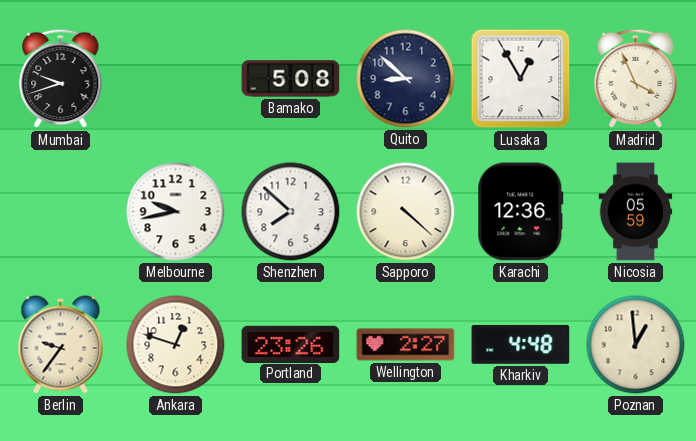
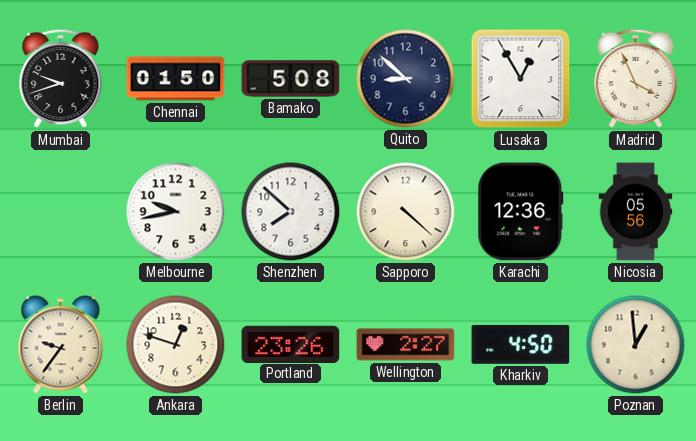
Chennai: none -> 01:50 (176, 79)
Nicosia: 05:59 -> 05:56 (636, 212)
Kharkiv: 4:48 -> 4:50 (521, 344)
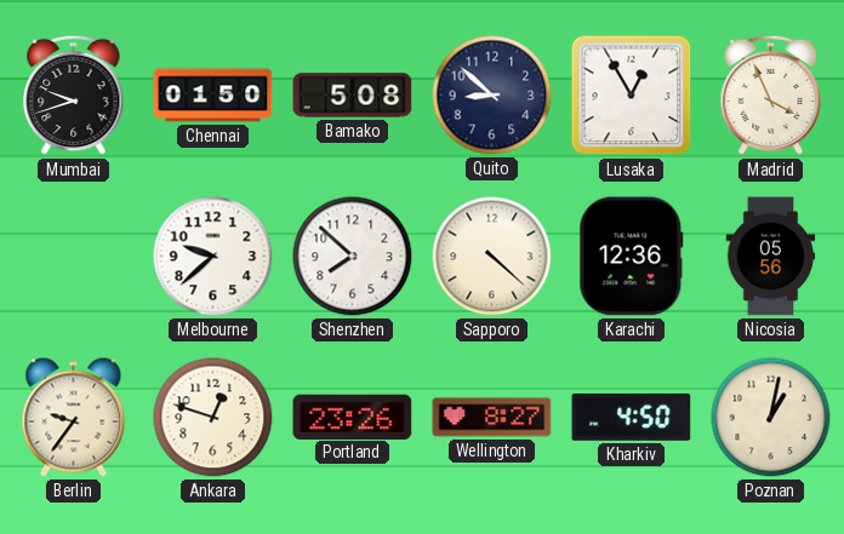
Melbourne: 9:43 -> 9:38 (213, 257)
Wellington: 2:27 -> 8:27 (492, 418)
Poznan: 12:59 -> 1:02 (771, 418)
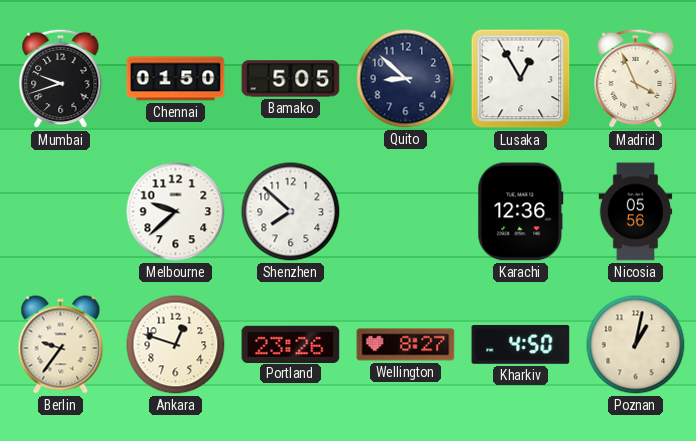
Bamako: 5:08 -> 5:05 (291, 79)
Sapporo: 4:22 -> none (492, 257)
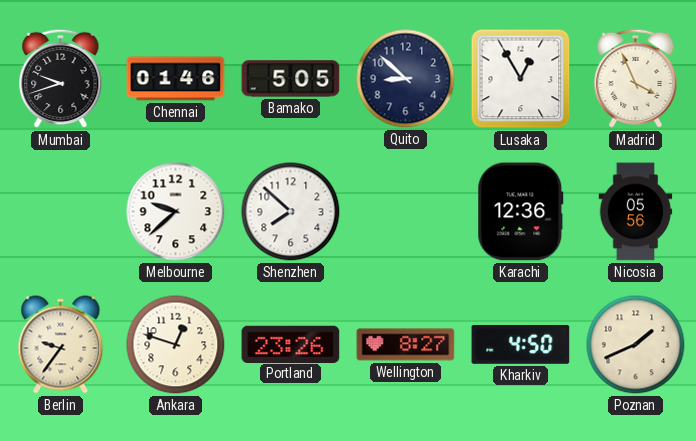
Chennai: 01:50 -> 01:46 (176, 79)
Poznan: 1:02 -> 1:41 (636, 345)
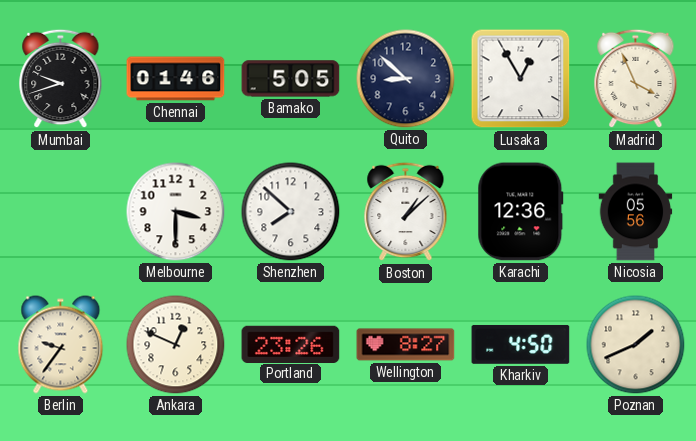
Melbourne: 9:38 -> 3:30 (176, 212)
Boston: none -> 1:08 (406, 212)
Ankara: 12:48 -> 12:49 (176, 345)
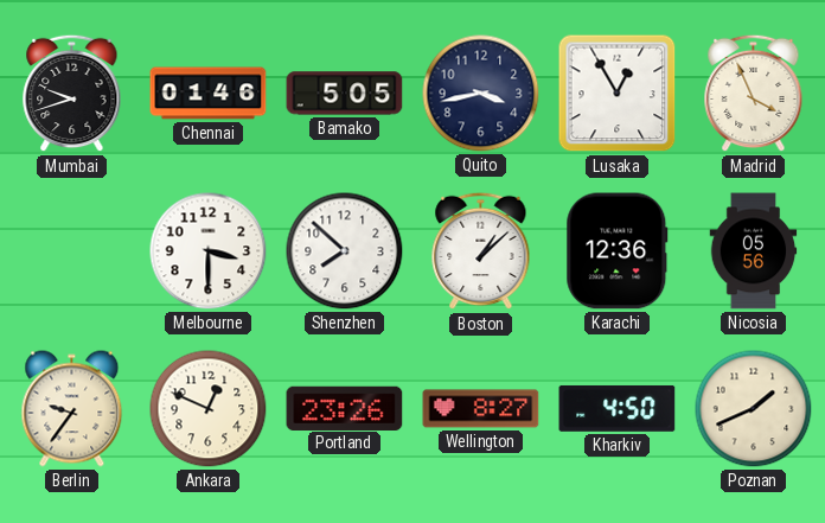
Quito: 8:52 -> 3:43 (481, 94)
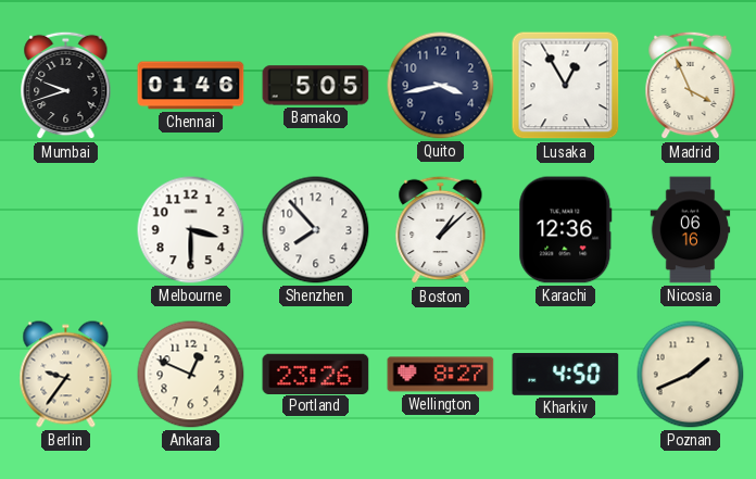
Shenzhen: 7:52 -> 7:53 (316, 230)
Nicosia: 05:56 -> 06:16 (691, 230)
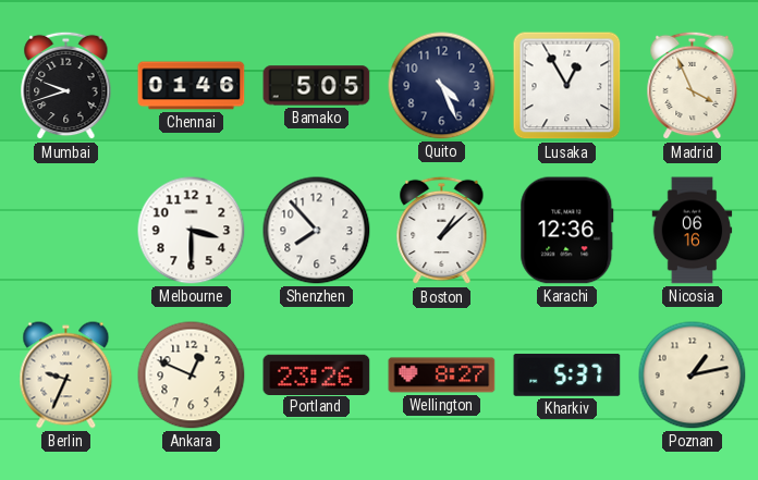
Quito: 3:43 -> 4:26 (442, 86)
Berlin: 9:36 -> 9:34 (66, 376)
Kharkiv: 4:50 -> 5:37 (567, 374)
Poznan: 1:41 -> 1:13 (693, 376)
